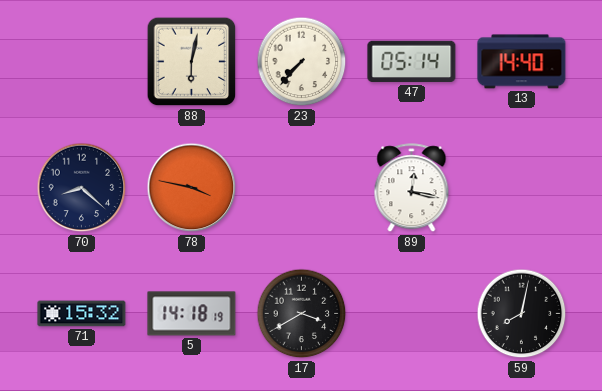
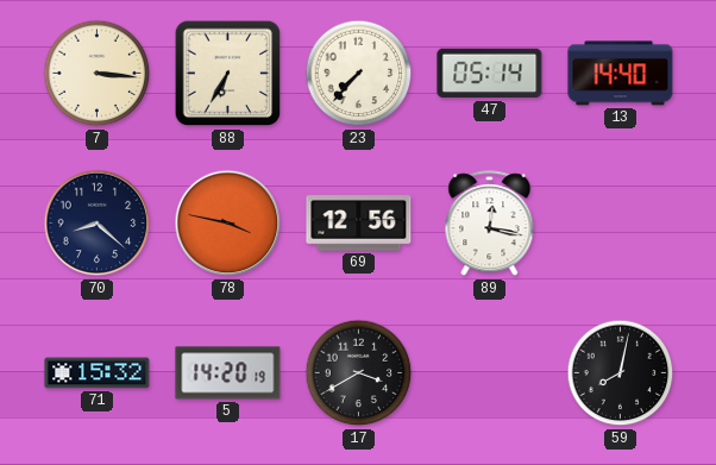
7: none -> 3:16 (98, 74)
88: 6:02 -> 6:35 (228, 74)
69: none -> 12:56 (359, 224)
5: 14:18 -> 14:20 (228, 373)
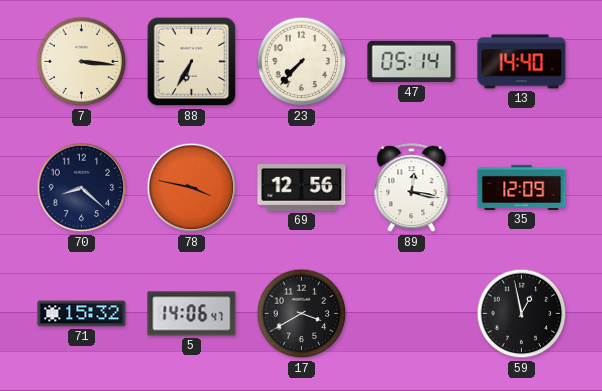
35: none -> 12:09 (522, 187)
5: 14:20 -> 14:06 (192, 314)
59: 8:02 -> 12:58 (522, 314)
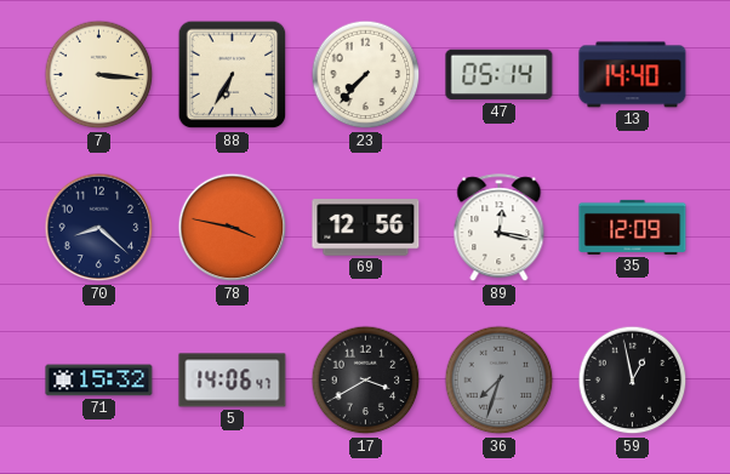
36: none -> 7:33 (500, 381)
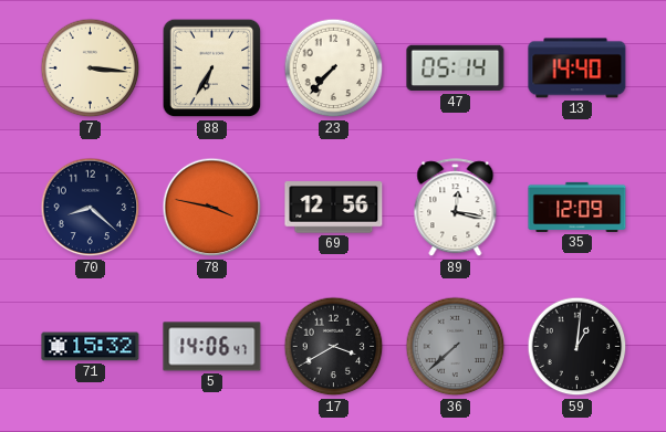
36: 7:33 -> 7:38 (456, 347)
59: 12:58 -> 1:01 (577, 347)
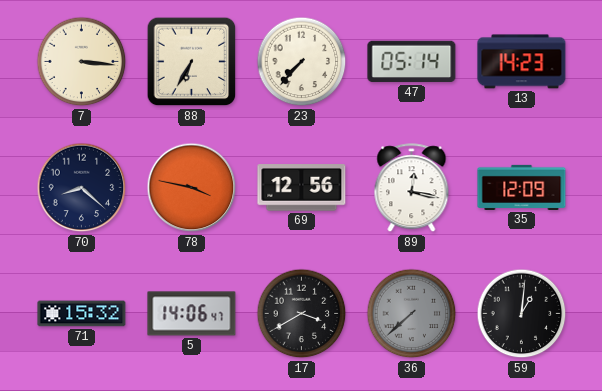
13: 14:40 -> 14:23 (522, 62)
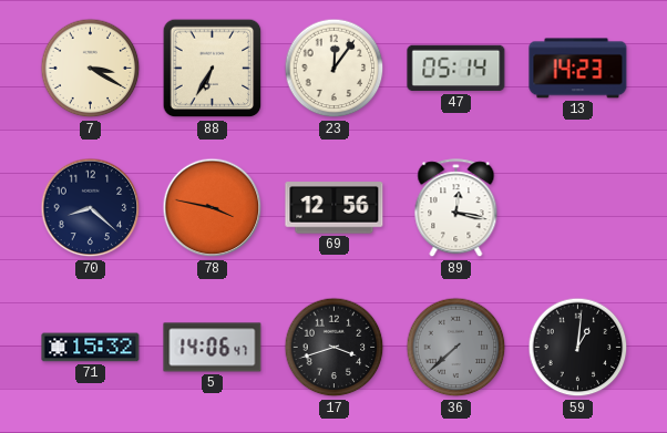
7: 3:16 -> 3:20 (91, 69)
23: 7:37 -> 12:06 (335, 69)
35: 12:09 -> none (522, 187)
17: 3:40 -> 3:42 (335, 348)
